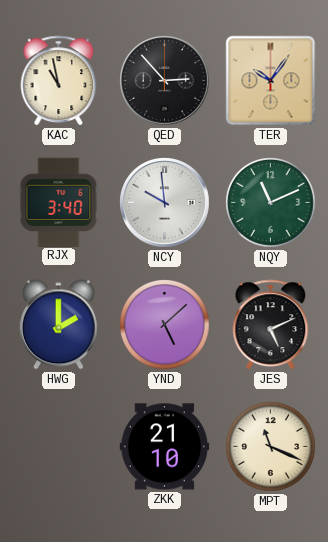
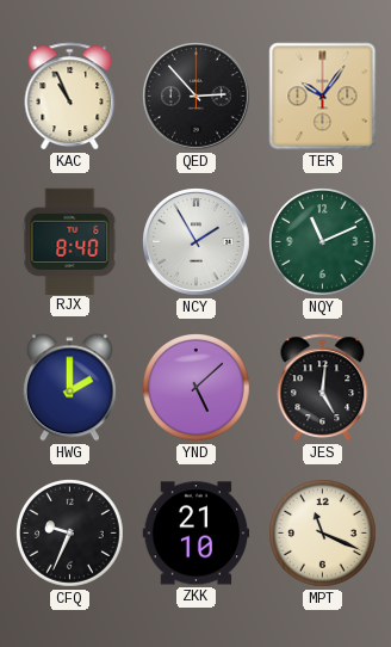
KAC: 10:58 -> 10:56 (70, 97)
RJX: 3:40 -> 8:40 (70, 241)
NCY: 9:59 -> 1:55 (197, 242)
JES: 5:11 -> 5:01 (323, 388)
CFQ: none -> 9:34 (70, 534)
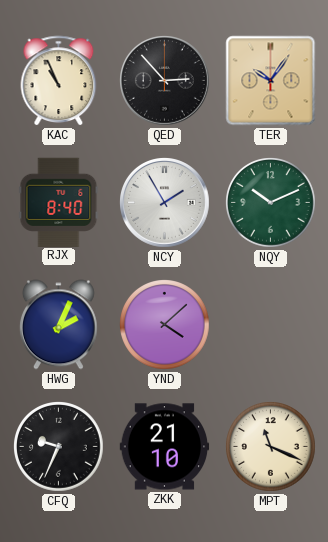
NQY: 11:11 -> 10:11 (271, 203)
HWG: 2:00 -> 2:04 (58, 325)
YND: 5:08 -> 4:08 (165, 325)
JES: 5:01 -> none (323, 388)
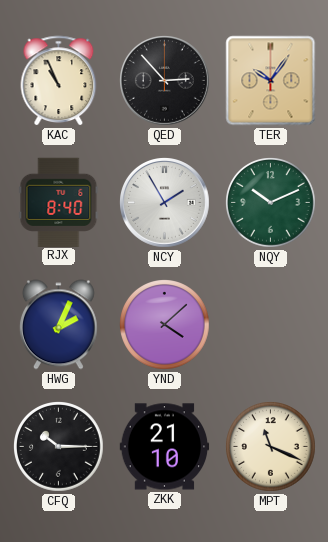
CFQ: 9:34 -> 10:15 (59, 447)
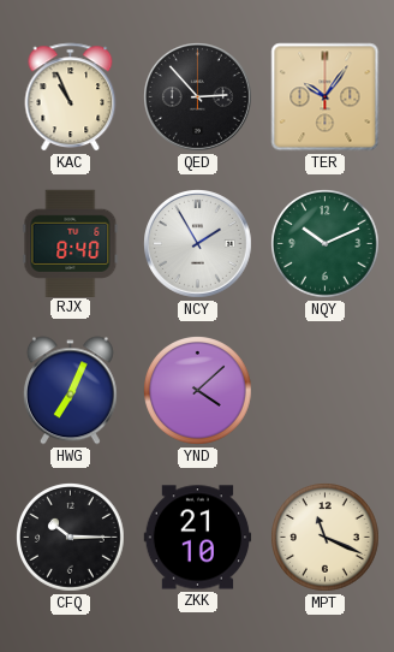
HWG: 2:04 -> 7:04 (70, 391)
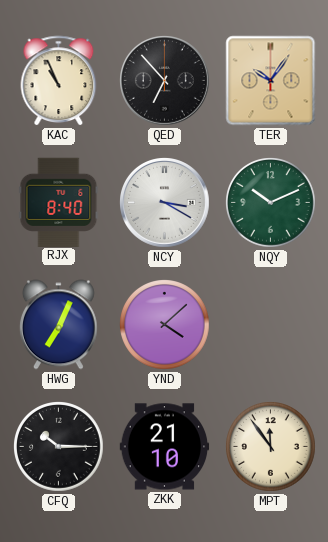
QED: 2:53 -> 6:53 (165, 81)
NCY: 1:55 -> 3:20 (165, 203)
MPT: 11:19 -> 11:54 (271, 447)
